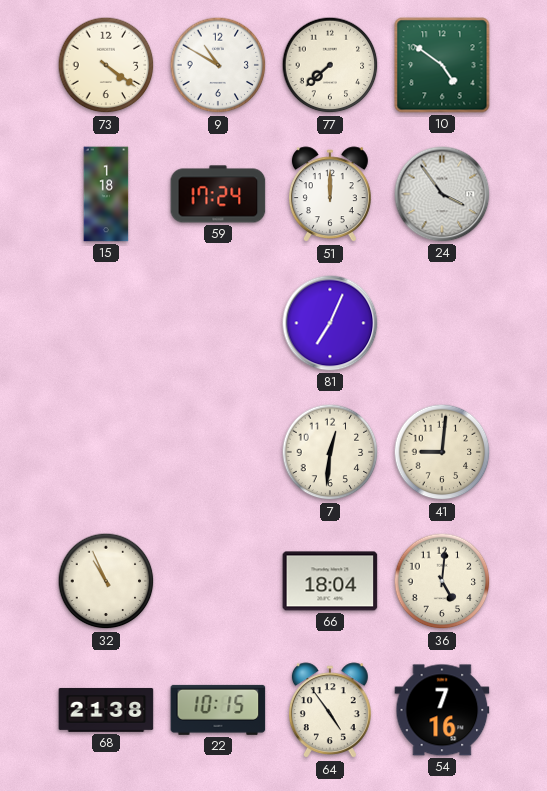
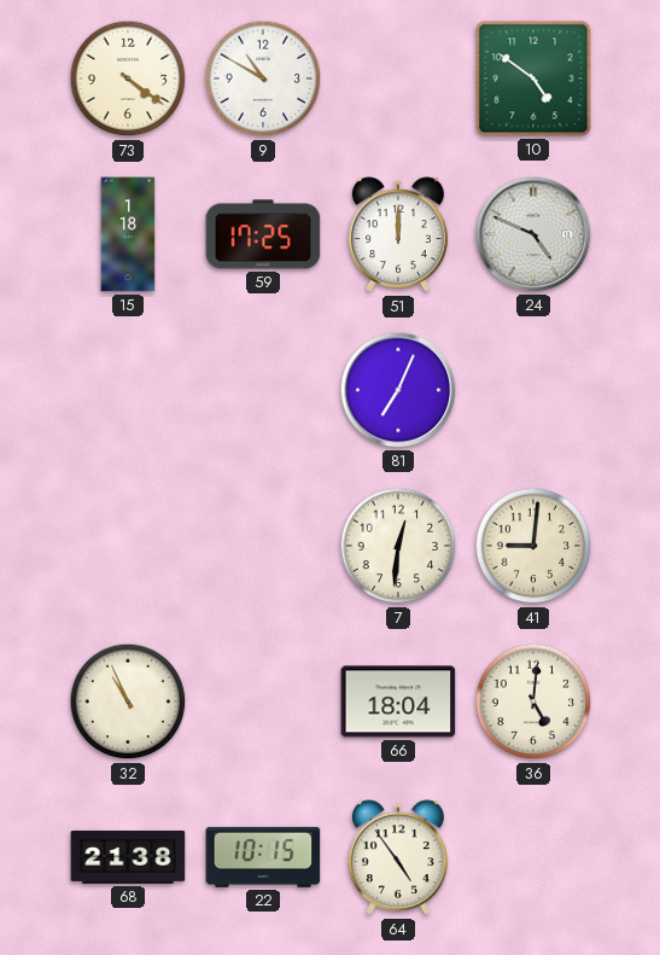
77: 7:38 -> none (330, 65)
59: 17:24 -> 17:25 (263, 234)
24: 3:54 -> 4:49 (533, 234)
54: 7:16 -> none (442, 710)
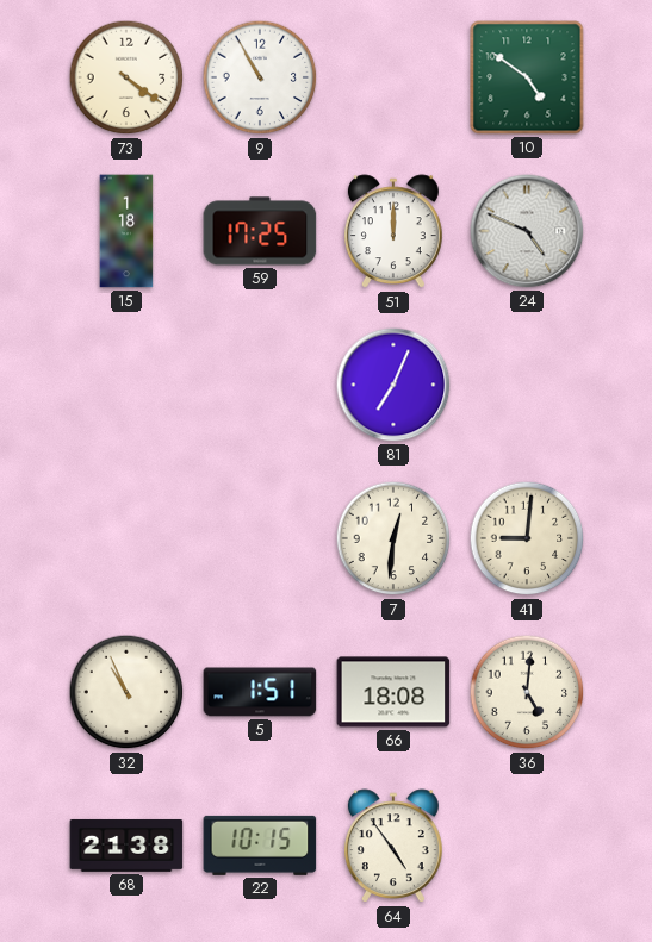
9: 10:50 -> 10:55 (260, 77)
5: none -> 1:51 (260, 692)
66: 18:04 -> 18:08 (393, 692)
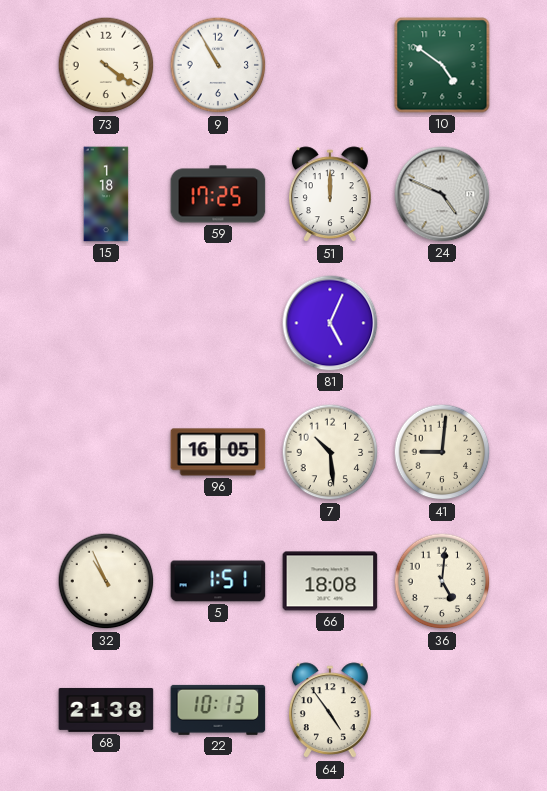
81: 7:04 -> 5:04 (330, 323)
96: none -> 16:05 (218, 452)
7: 12:31 -> 10:29 (330, 452)
22: 10:15 -> 10:13 (218, 710)
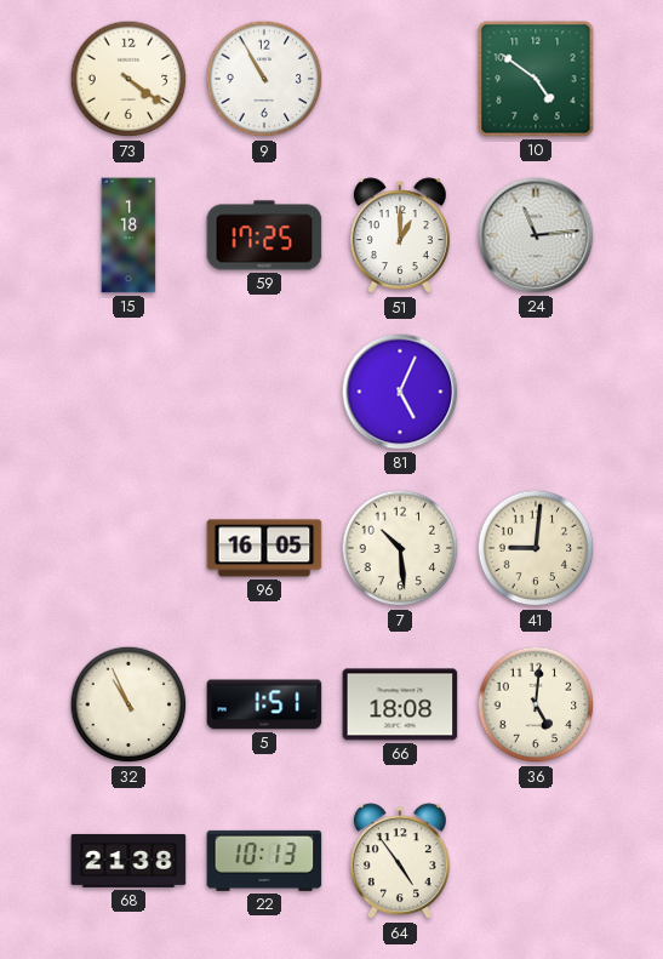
51: 12:00 -> 1:00 (400, 236)
24: 4:49 -> 11:14 (536, 235)
